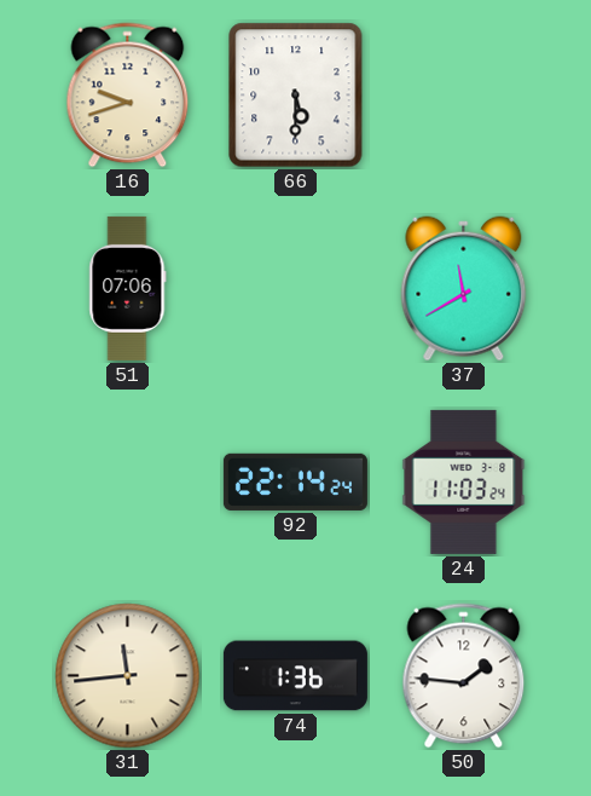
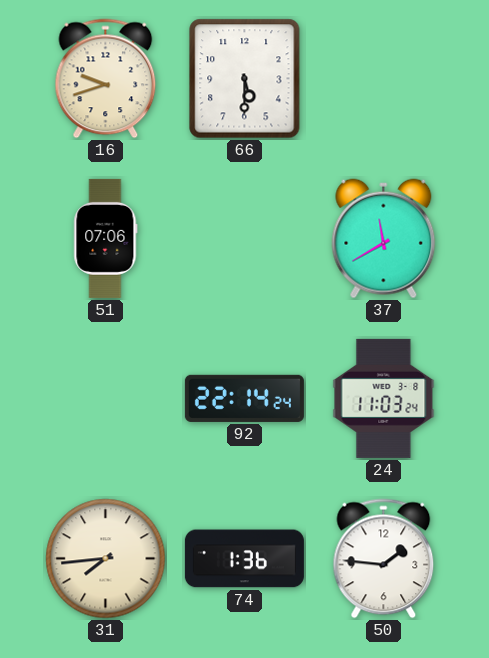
31: 11:44 -> 7:44 (106, 559)
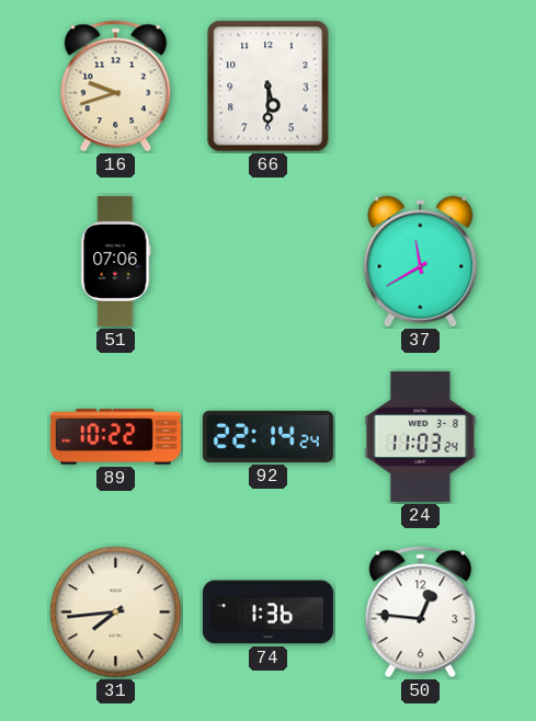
89: none -> 10:22 (115, 437)
50: 1:46 -> 12:46 (421, 613)
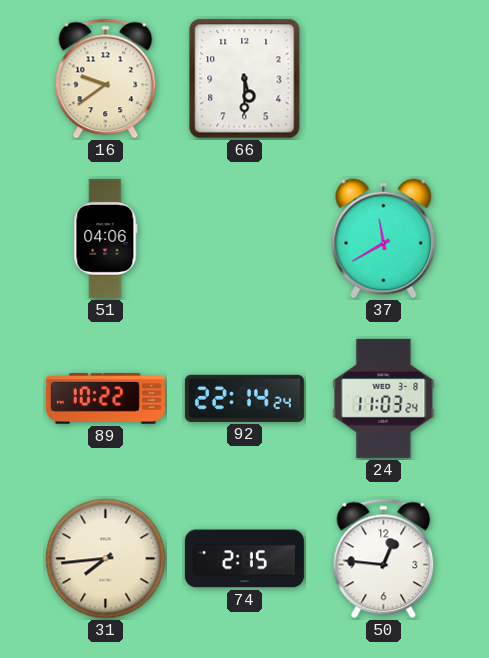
16: 9:42 -> 9:39 (106, 79)
51: 07:06 -> 04:06 (106, 238)
74: 1:36 -> 2:15 (244, 559)
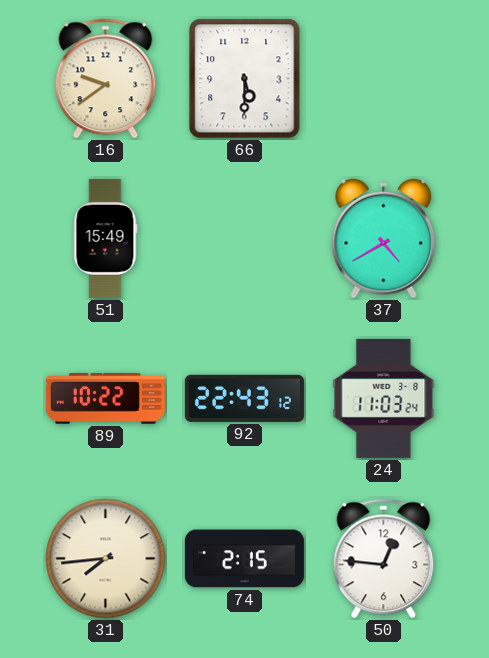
51: 04:06 -> 15:49 (106, 238)
37: 11:40 -> 4:40 (384, 239)
92: 22:14 -> 22:43 (244, 398)
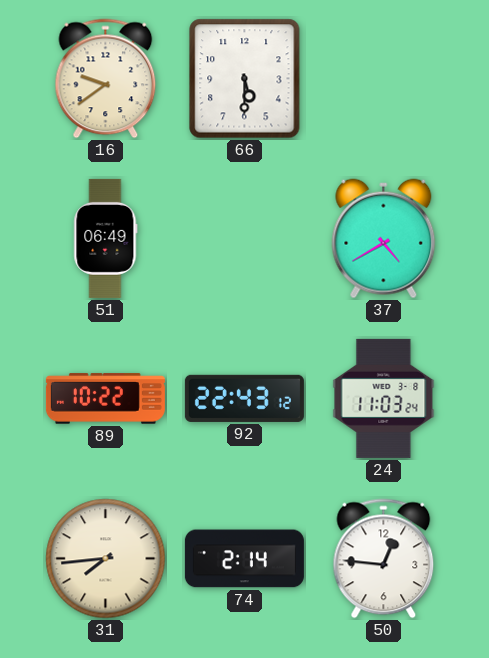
51: 15:49 -> 06:49 (106, 238)
74: 2:15 -> 2:14 (244, 559)
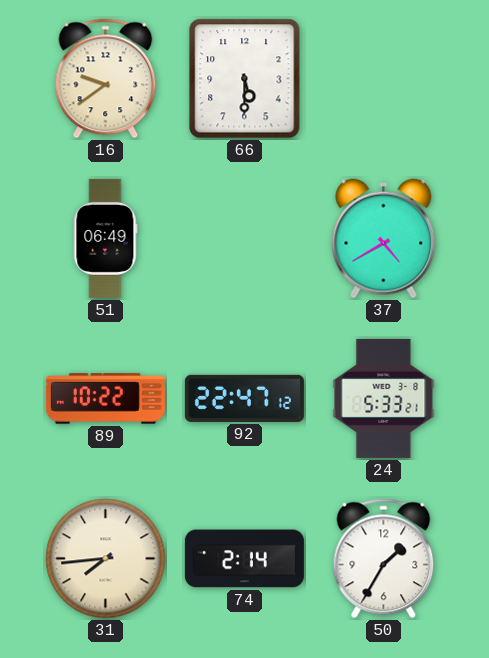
92: 22:43 -> 22:47 (244, 398)
24: 11:03 -> 5:33 (384, 398)
50: 12:46 -> 1:35 (384, 559)
